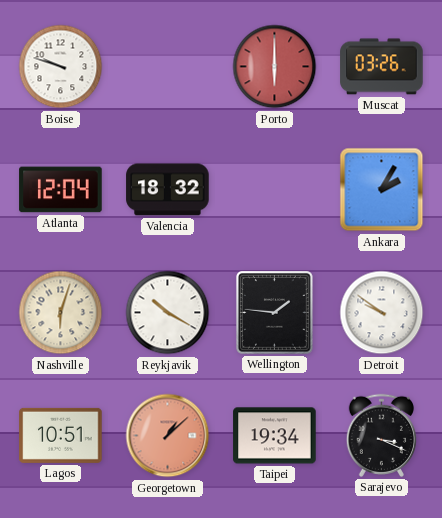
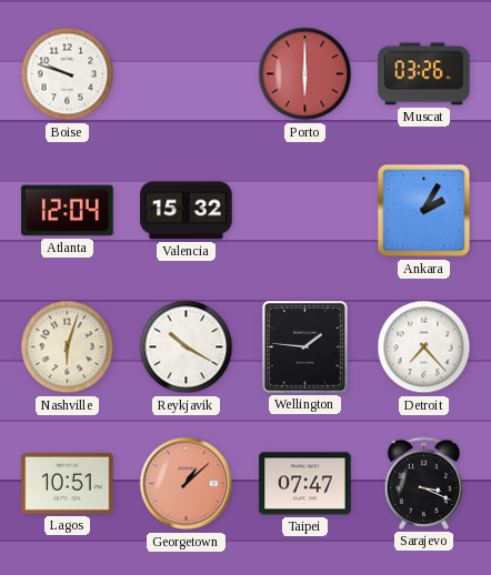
Valencia: 18:32 -> 15:32 (187, 211)
Detroit: 9:51 -> 7:23 (424, 347)
Taipei: 19:34 -> 07:47 (305, 484)
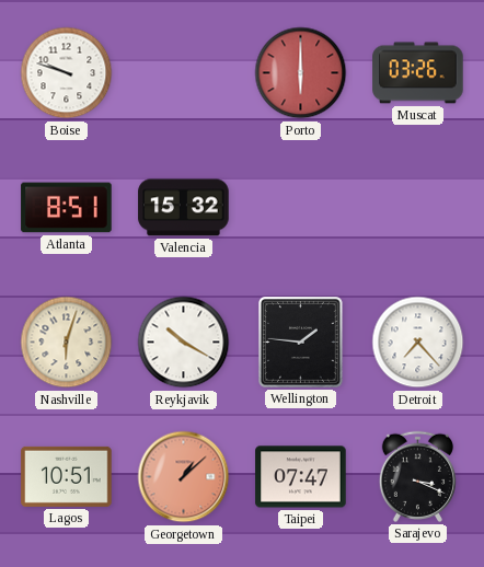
Atlanta: 12:04 -> 8:51 (67, 208)
Ankara: 2:05 -> none (424, 211)
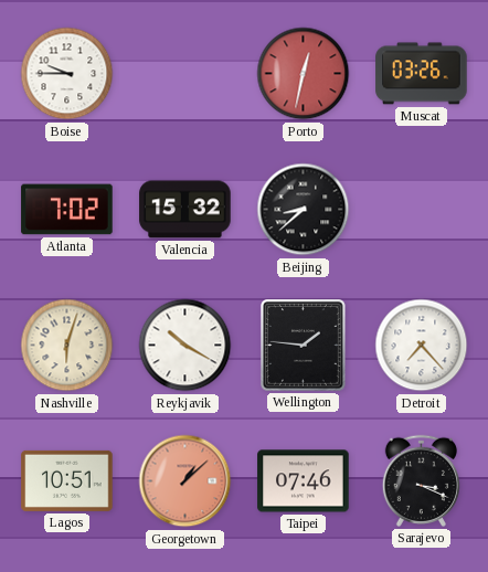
Boise: 9:48 -> 9:45 (67, 74)
Porto: 6:00 -> 12:32 (304, 74)
Atlanta: 8:51 -> 7:02 (67, 210)
Beijing: none -> 8:38 (304, 210)
Taipei: 07:47 -> 07:46 (304, 481)
